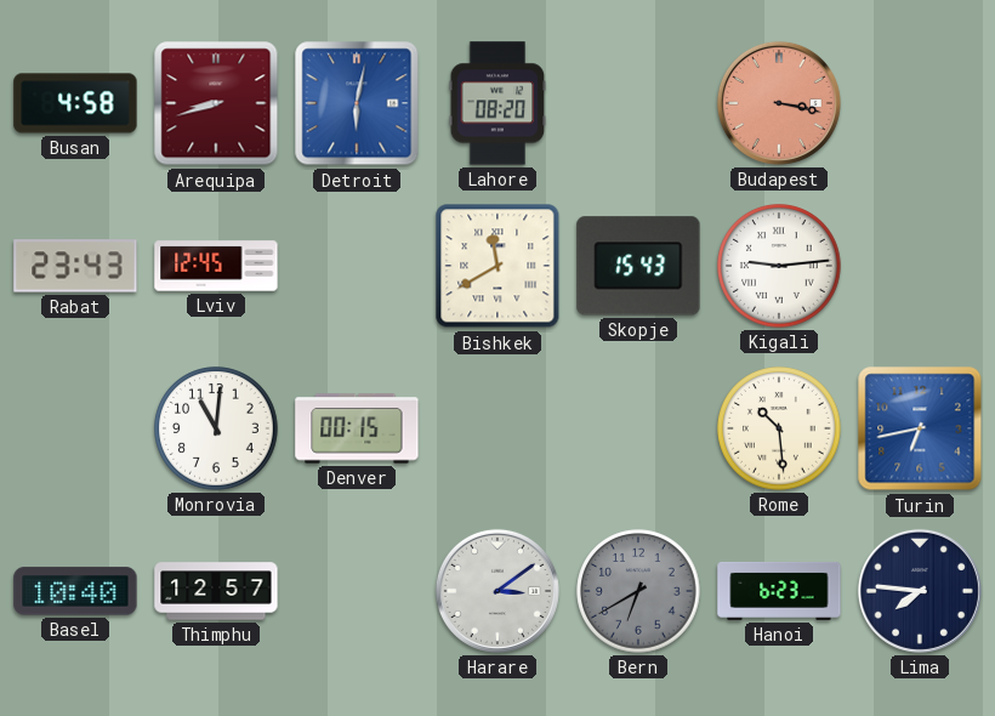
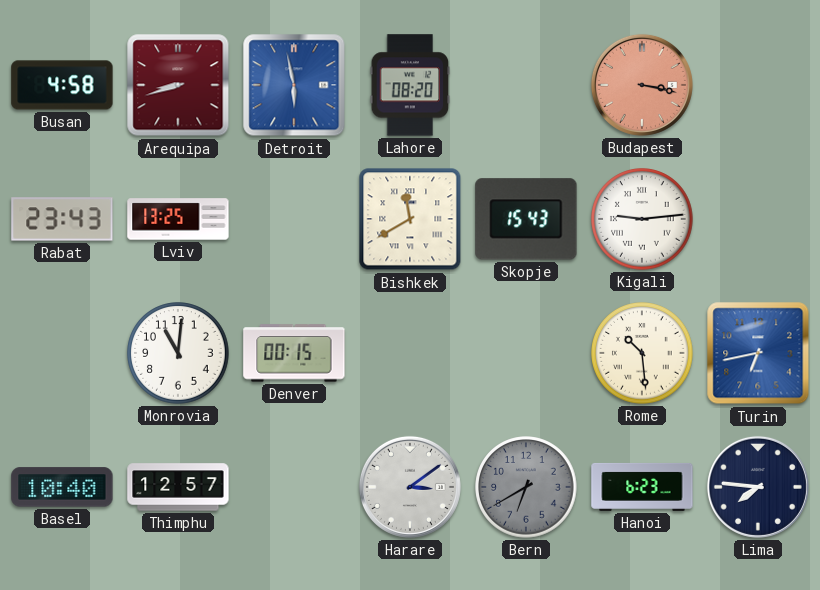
Detroit: 6:02 -> 5:58 (294, 85)
Lviv: 12:45 -> 13:25 (178, 219)
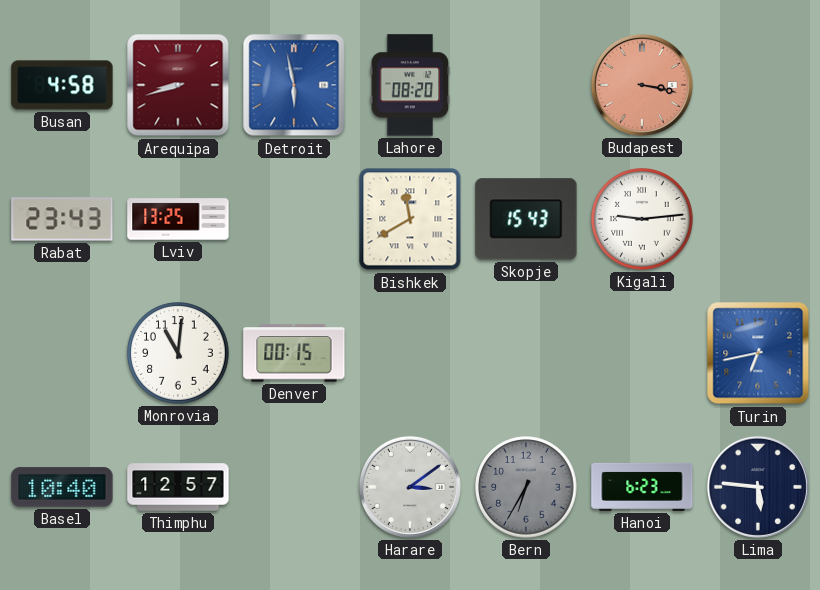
Rome: 10:29 -> none (642, 353)
Bern: 6:40 -> 6:35 (526, 487)
Lima: 7:46 -> 5:46 (758, 487)
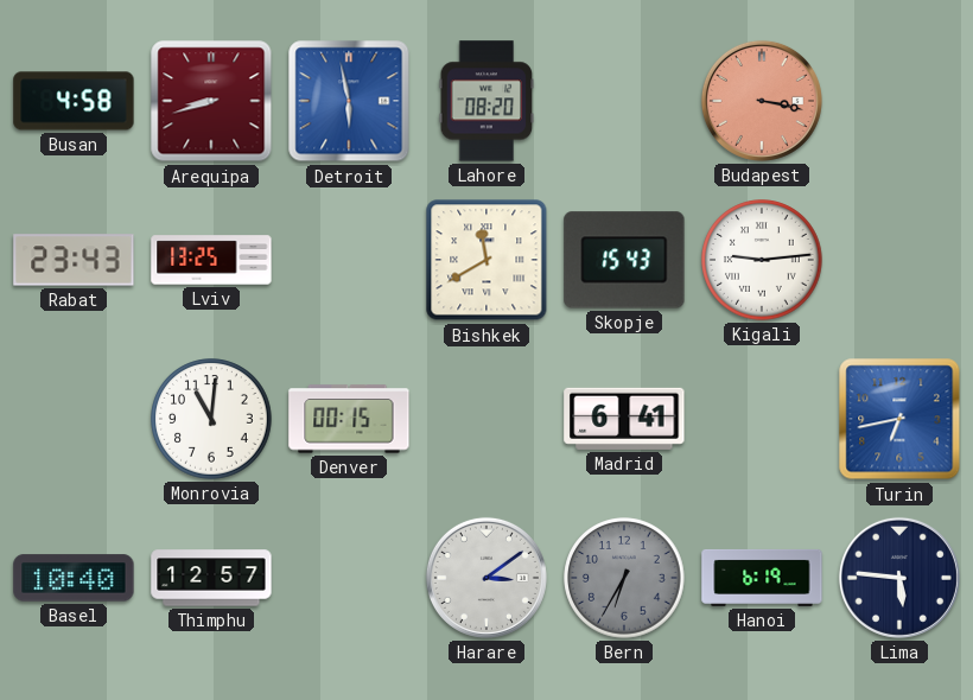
Madrid: none -> 6:41 (624, 419)
Hanoi: 6:23 -> 6:19 (762, 578)
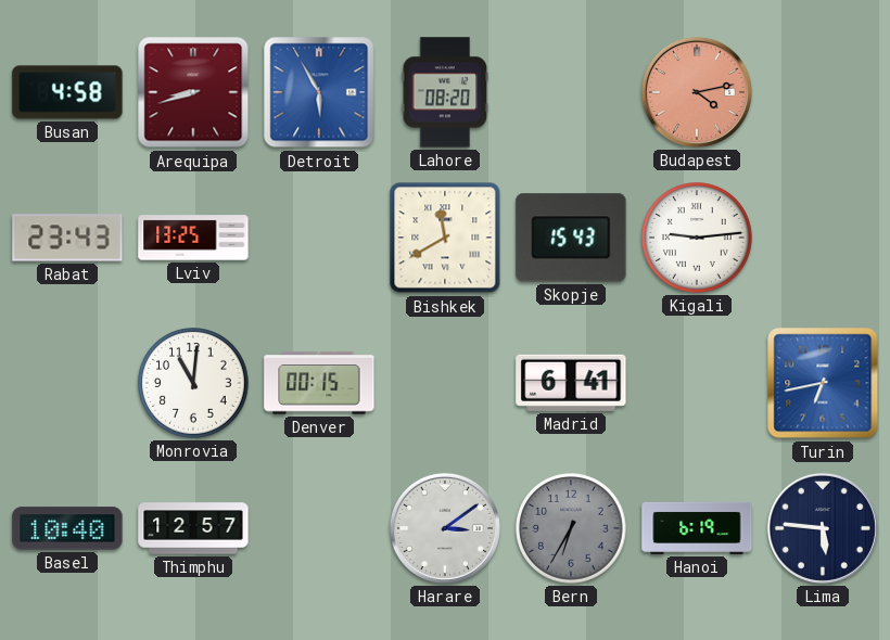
Detroit: 5:58 -> 5:55 (319, 92)
Budapest: 3:17 -> 4:13 (697, 92)
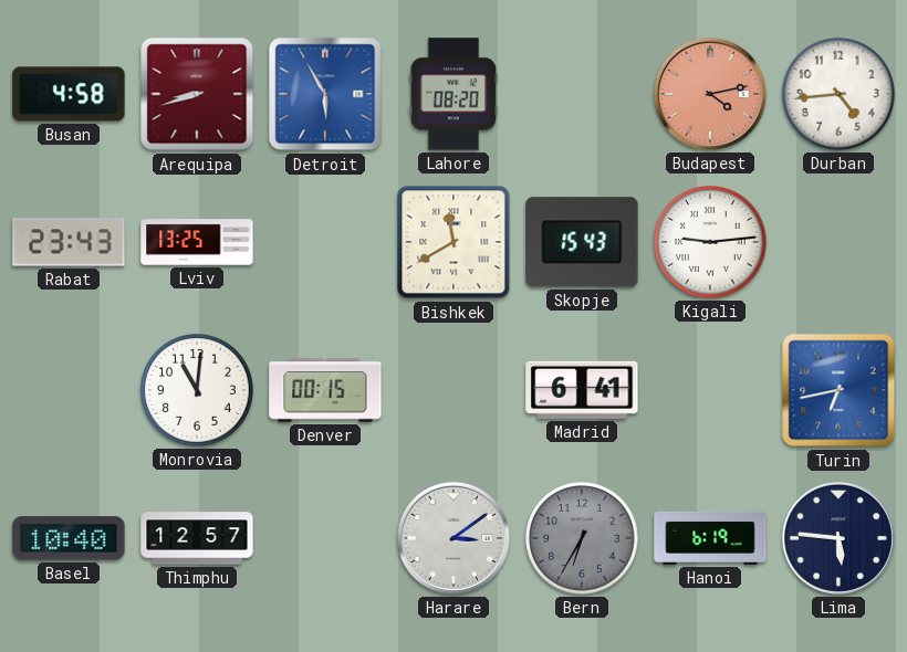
Durban: none -> 4:44 (838, 94)
